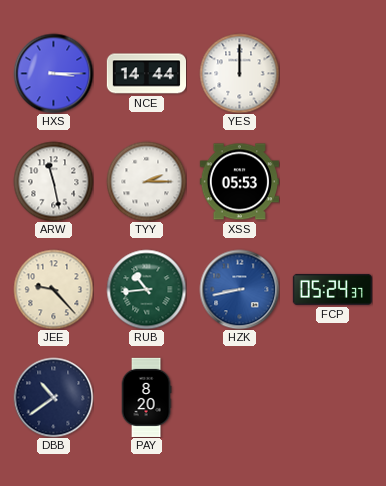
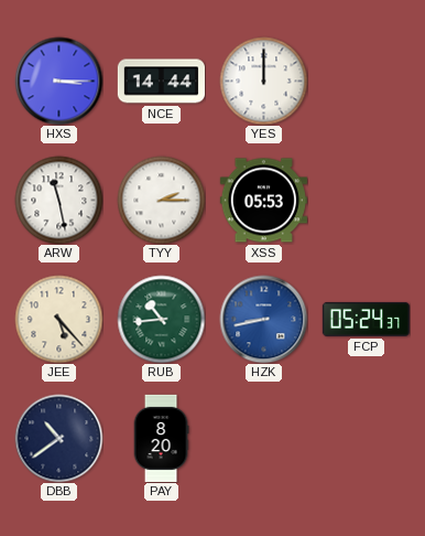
JEE: 9:23 -> 5:23 (58, 319)
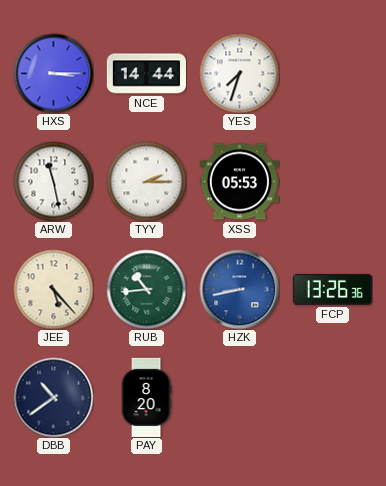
YES: 12:00 -> 7:33 (239, 73)
FCP: 05:24 -> 13:26 (332, 289)
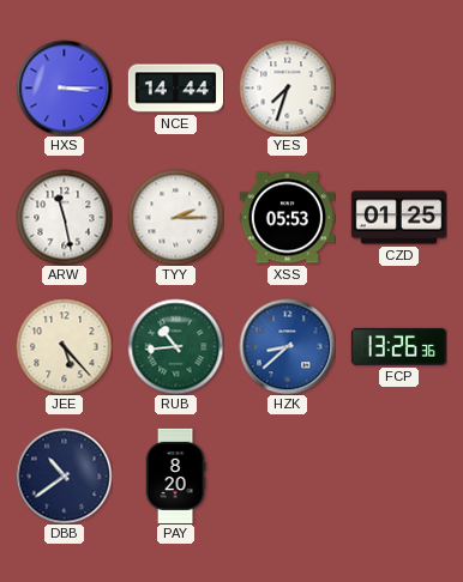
CZD: none -> 01:25 (398, 218)
HZK: 8:43 -> 8:38 (287, 346)
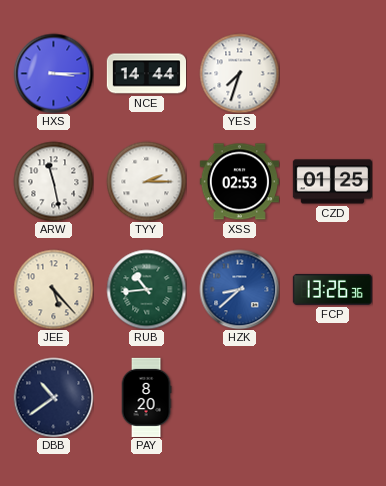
XSS: 05:53 -> 02:53 (239, 182)
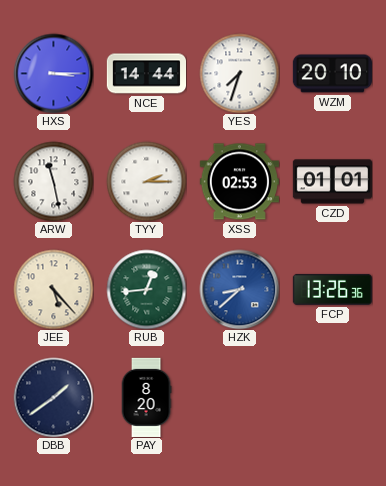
WZM: none -> 20:10 (332, 74)
CZD: 01:25 -> 01:01 (332, 182)
RUB: 10:44 -> 12:44 (146, 289)
DBB: 10:39 -> 1:39 (53, 397)
